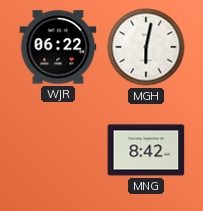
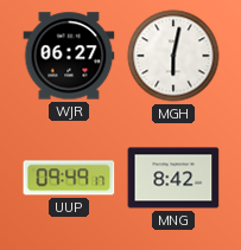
WJR: 06:22 -> 06:27 (69, 56)
UUP: none -> 09:49 (69, 178)
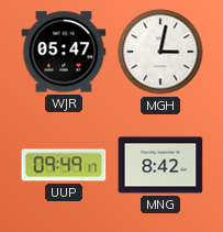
WJR: 06:27 -> 05:47 (64, 52)
MGH: 6:02 -> 3:02 (160, 52)
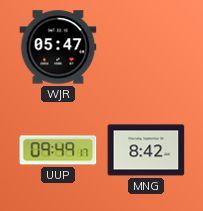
MGH: 3:02 -> none (160, 52)
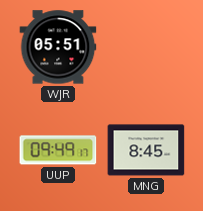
WJR: 05:47 -> 05:51 (58, 47)
MNG: 8:42 -> 8:45 (146, 150)
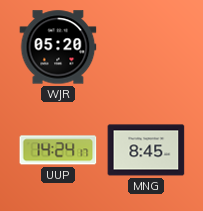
WJR: 05:51 -> 05:20 (58, 47)
UUP: 09:49 -> 14:24 (58, 150)
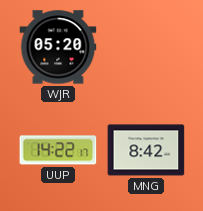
UUP: 14:24 -> 14:22 (58, 150)
MNG: 8:45 -> 8:42 (146, 150)
